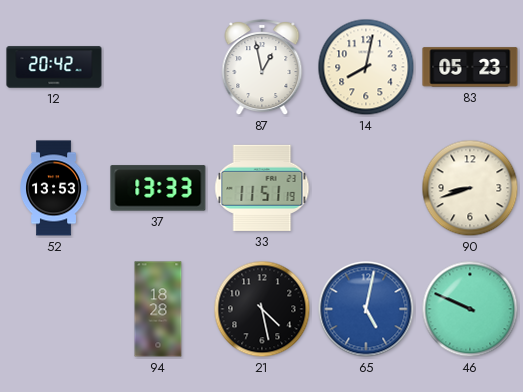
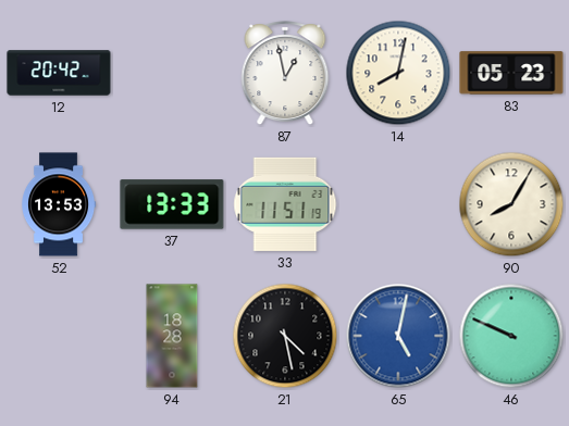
90: 8:42 -> 8:05 (511, 204)
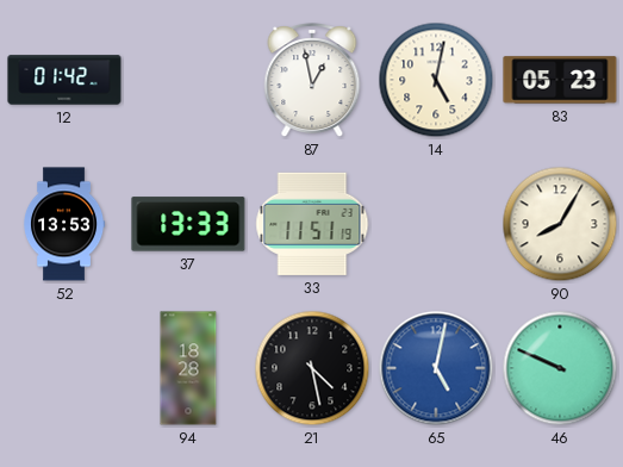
12: 20:42 -> 01:42 (64, 80)
14: 8:02 -> 5:02 (436, 80)
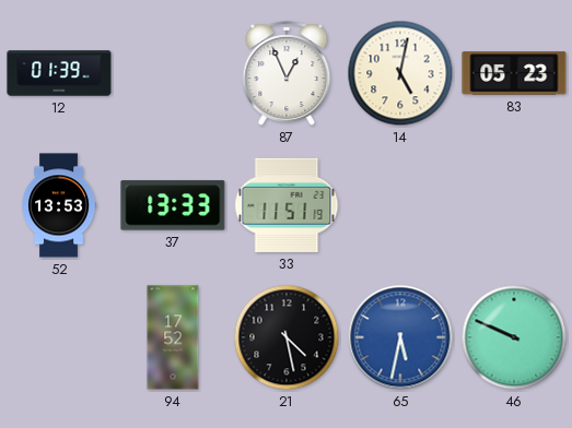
12: 01:42 -> 01:39 (59, 73)
87: 12:58 -> 12:56 (287, 74)
90: 8:05 -> none (560, 224)
94: 18:28 -> 17:52 (173, 337)
65: 5:02 -> 5:32 (400, 337)
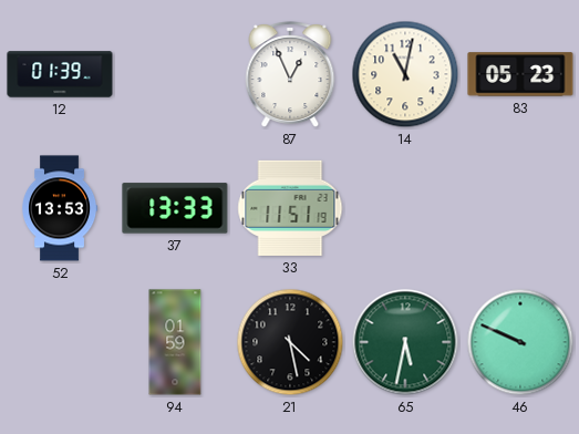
14: 5:02 -> 11:02 (405, 74)
94: 17:52 -> 01:59 (175, 342)
65 dial: blue -> green (405, 342)
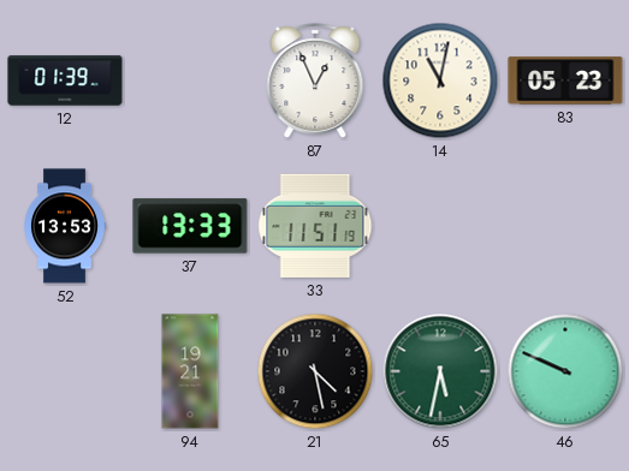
94: 01:59 -> 19:21 (190, 371)
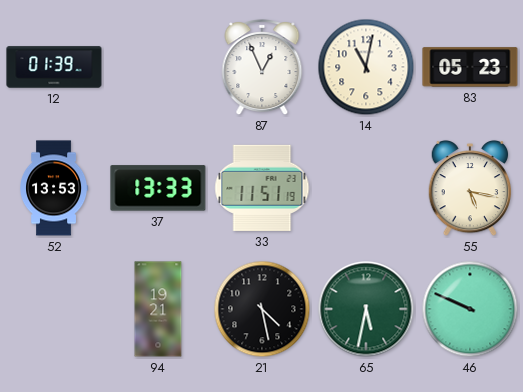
55: none -> 5:17 (470, 188)
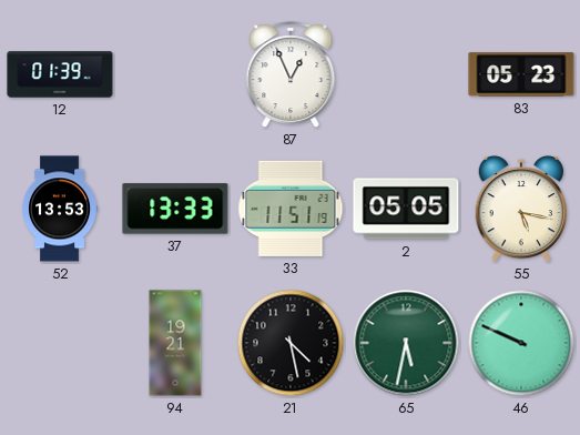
14: 11:02 -> none (366, 67)
2: none -> 05:05 (406, 209)
